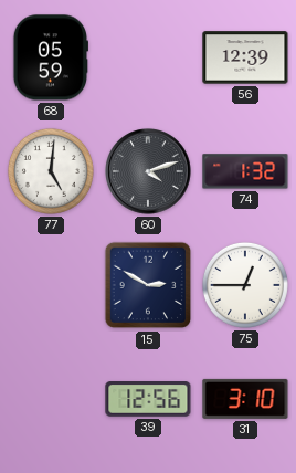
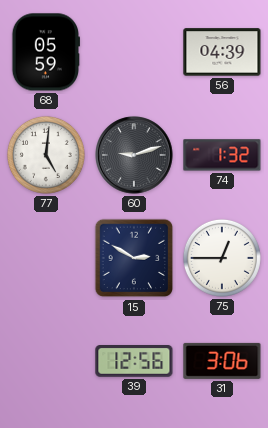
56: 12:39 -> 04:39 (222, 52)
60: 4:12 -> 9:12 (134, 155)
31: 3:10 -> 3:06 (222, 361)
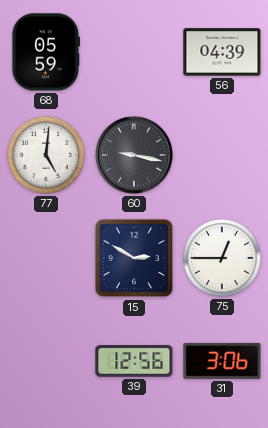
60: 9:12 -> 9:17 (134, 155)
74: 1:32 -> none (222, 155)
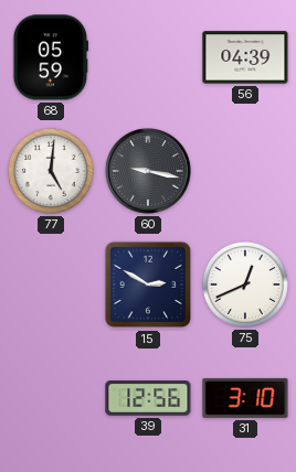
75: 12:45 -> 12:41 (245, 285)
31: 3:06 -> 3:10 (245, 398)
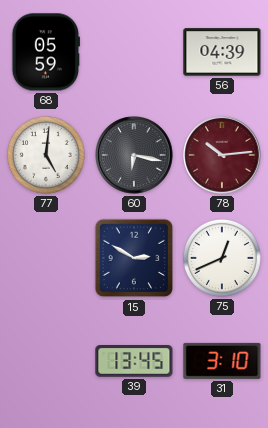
60: 9:17 -> 6:17 (134, 155)
78: none -> 10:14 (222, 155)
39: 12:56 -> 13:45 (134, 361)
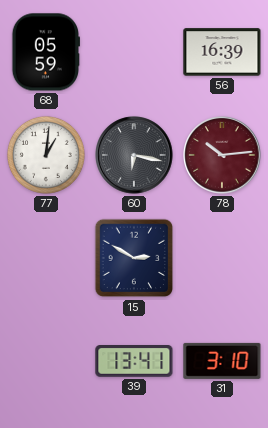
56: 04:39 -> 16:39 (222, 52)
77: 5:01 -> 1:01 (46, 155)
75: 12:41 -> none (222, 258)
39: 13:45 -> 13:41 (134, 361)
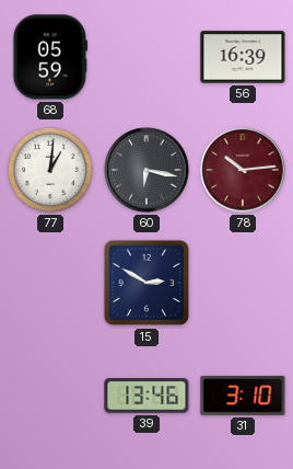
39: 13:41 -> 13:46 (146, 396)
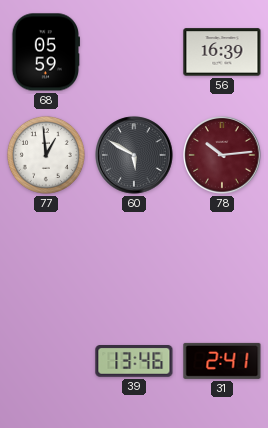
77: 1:01 -> 12:59 (46, 155)
60: 6:17 -> 5:50 (134, 155)
15: 2:50 -> none (146, 283)
31: 3:10 -> 2:41 (222, 361)
